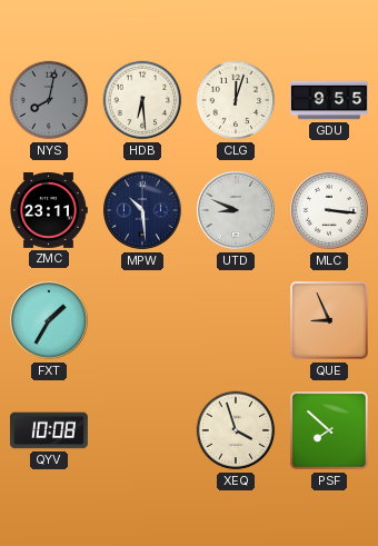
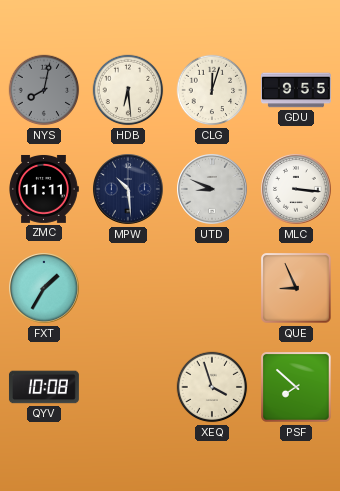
ZMC: 23:11 -> 11:11 (44, 189)
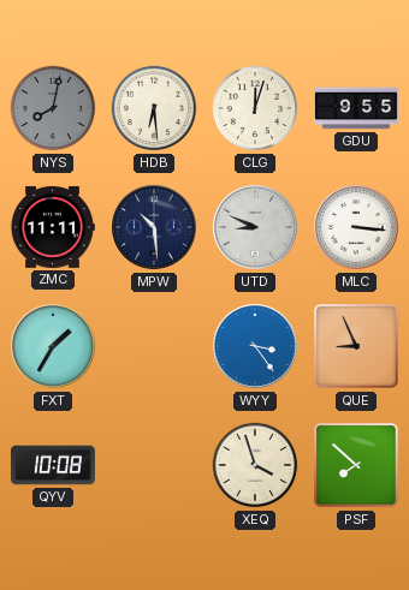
WYY: none -> 3:24 (256, 347)
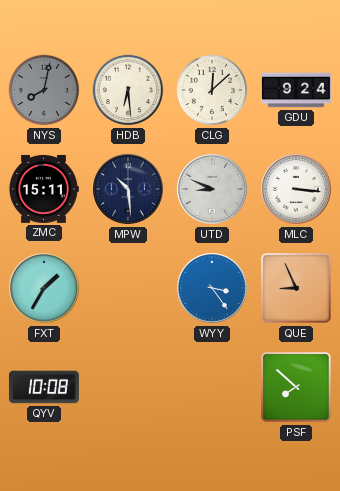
CLG: 12:03 -> 12:08 (212, 90)
GDU: 9:55 -> 9:24 (296, 90)
ZMC: 11:11 -> 15:11 (44, 189)
XEQ: 3:57 -> none (255, 465)
